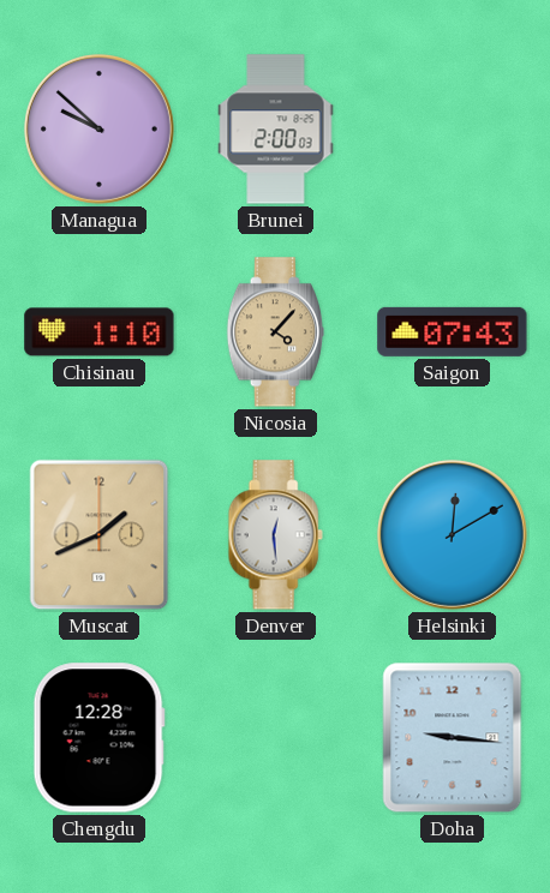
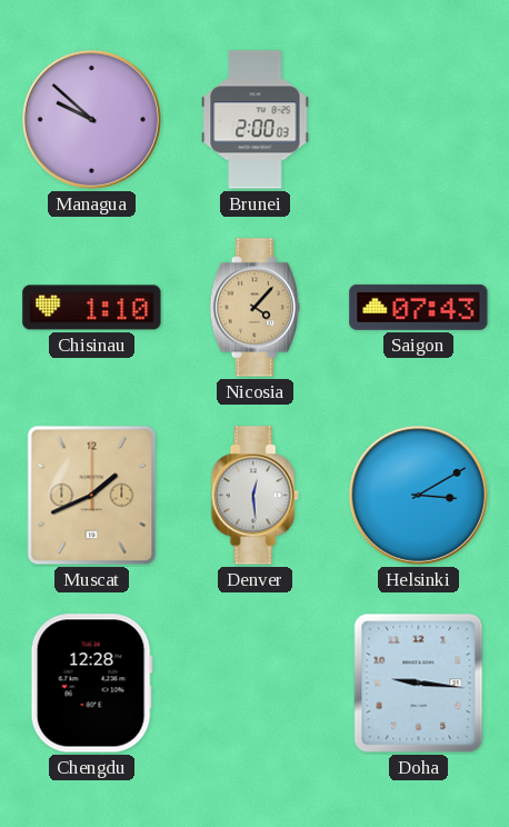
Helsinki: 12:10 -> 3:10 (418, 495)
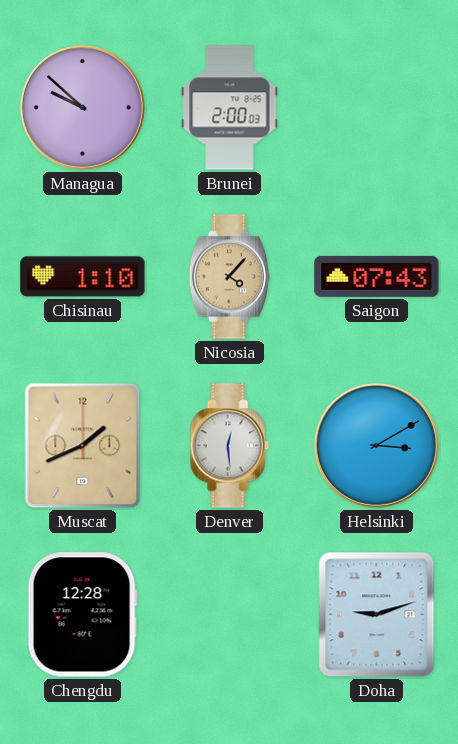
Doha: 9:16 -> 9:12 (377, 615)
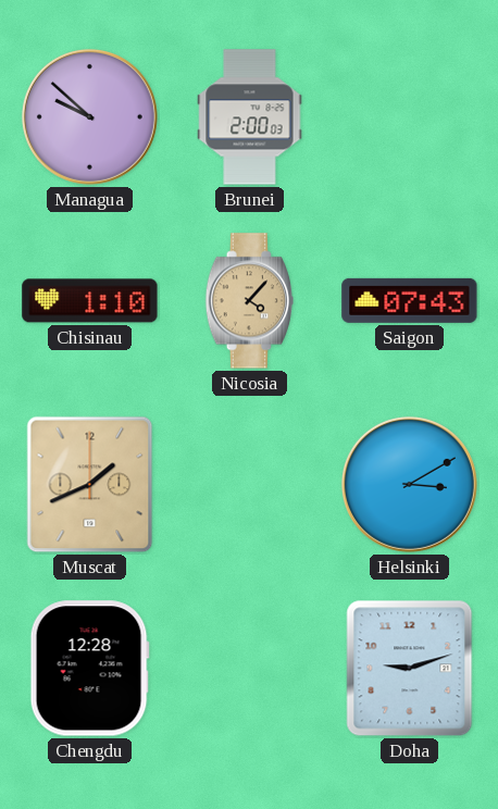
Denver: 12:29 -> none (229, 446)
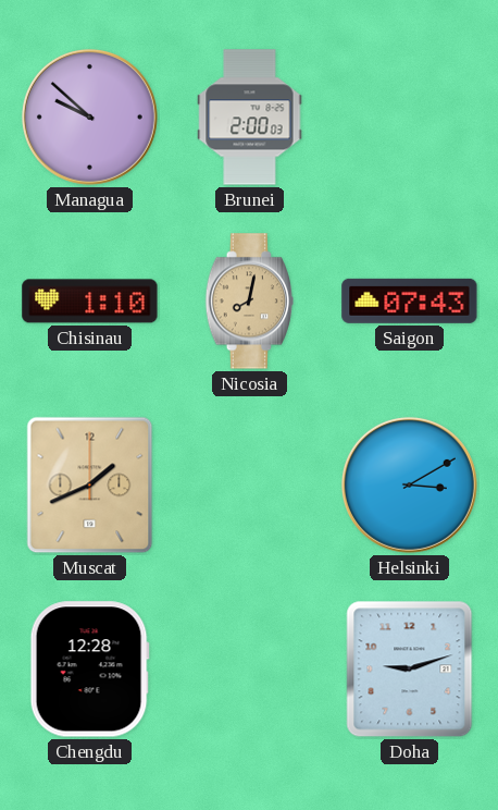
Nicosia: 4:07 -> 8:02 (249, 302)
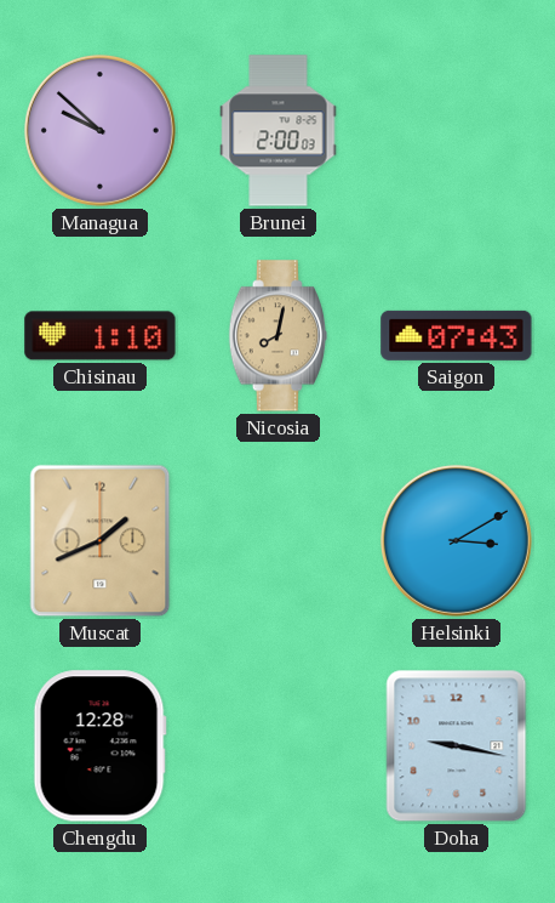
Doha: 9:12 -> 9:17 (457, 746)
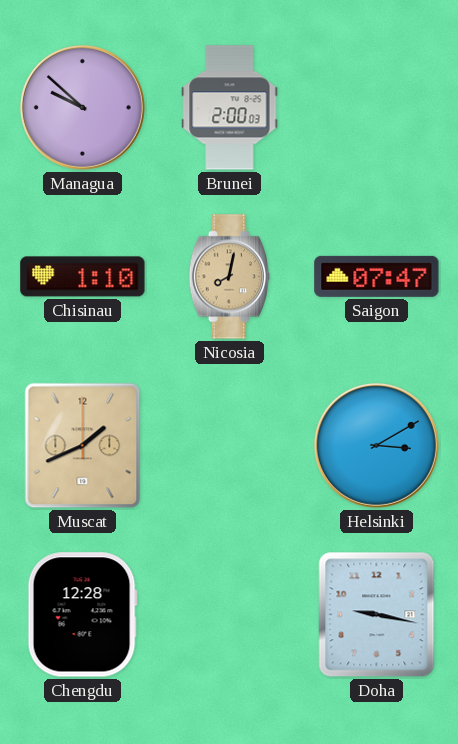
Saigon: 07:43 -> 07:47 (377, 276)
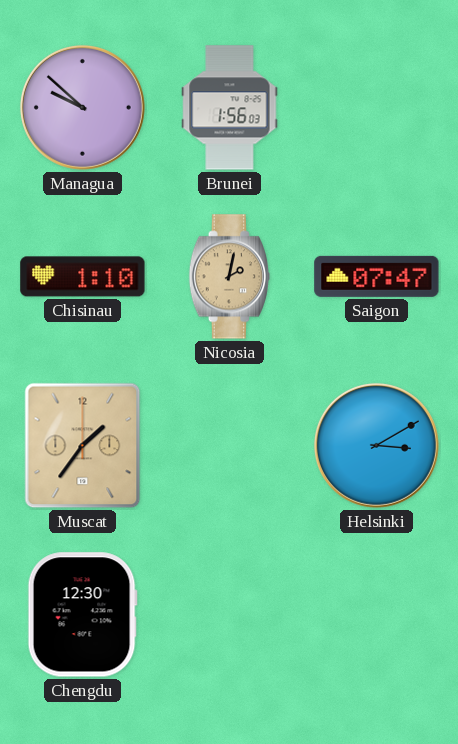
Brunei: 2:00 -> 1:56 (230, 108)
Nicosia: 8:02 -> 2:02 (229, 277)
Muscat: 1:41 -> 1:36 (83, 446)
Chengdu: 12:28 -> 12:30 (82, 615)
Doha: 9:17 -> none (377, 615)
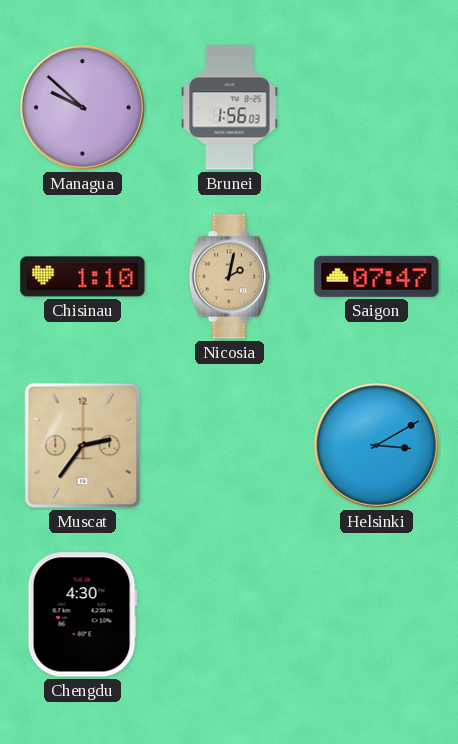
Muscat: 1:36 -> 2:36 (83, 446)
Chengdu: 12:30 -> 4:30 (82, 615)
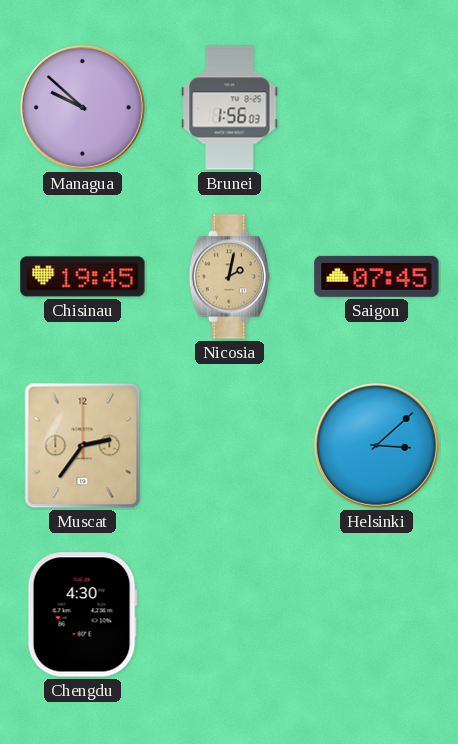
Chisinau: 1:10 -> 19:45 (83, 277)
Saigon: 07:47 -> 07:45 (377, 276)
Helsinki: 3:10 -> 3:08 (376, 445)
